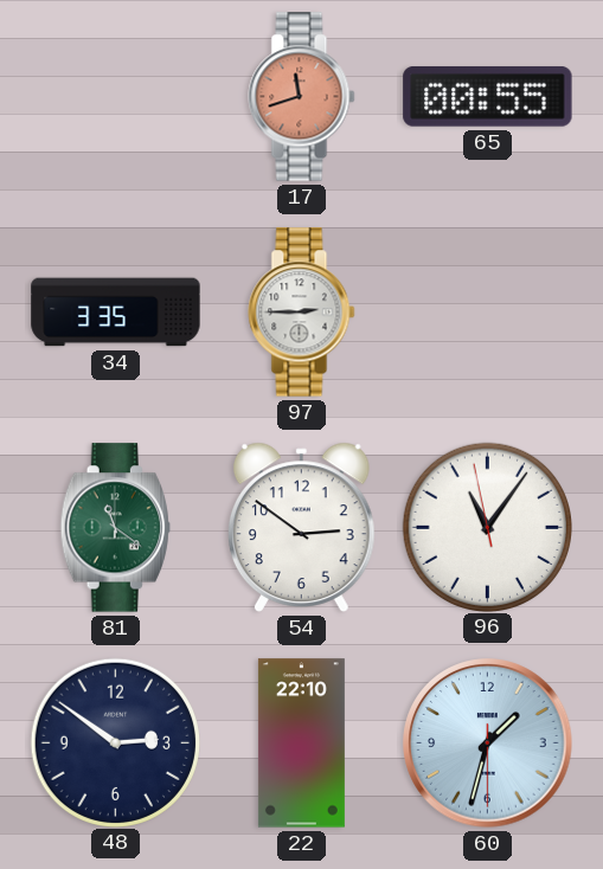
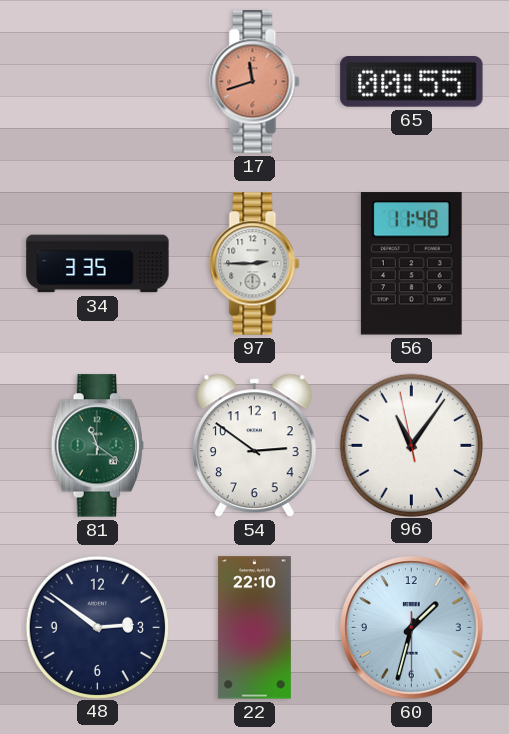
56: none -> 11:48 (411, 264)
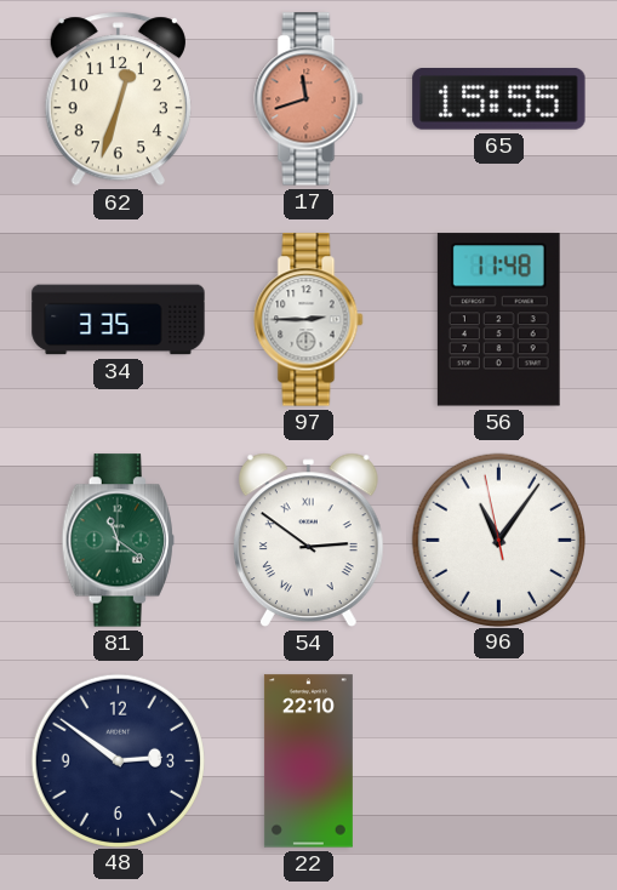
62: none -> 12:33 (118, 99)
65: 00:55 -> 15:55 (499, 99)
54 numerals: Arabic -> Roman (308, 540)
60: 1:32 -> none (412, 628)
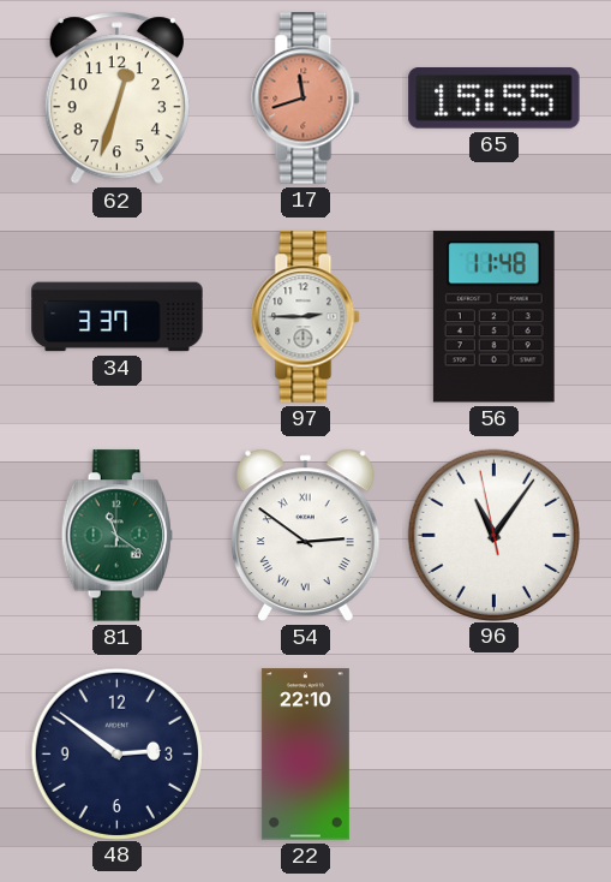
34: 3:35 -> 3:37 (118, 317)
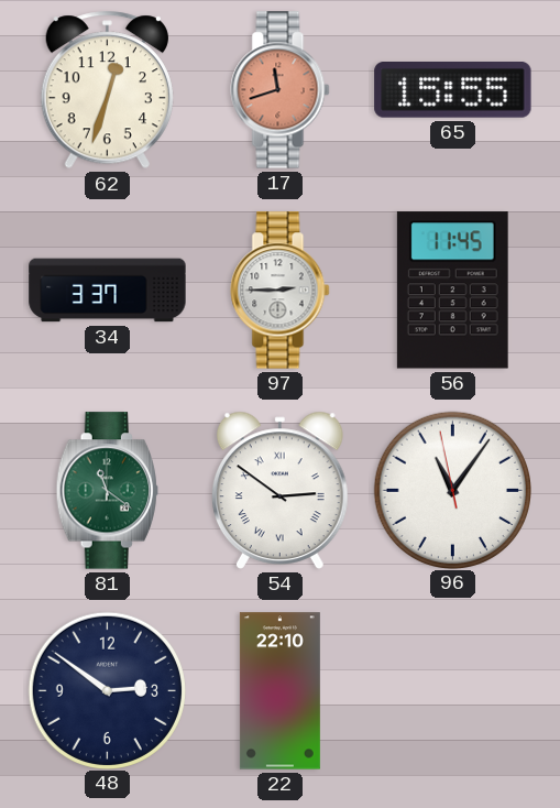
56: 11:48 -> 11:45 (452, 291)
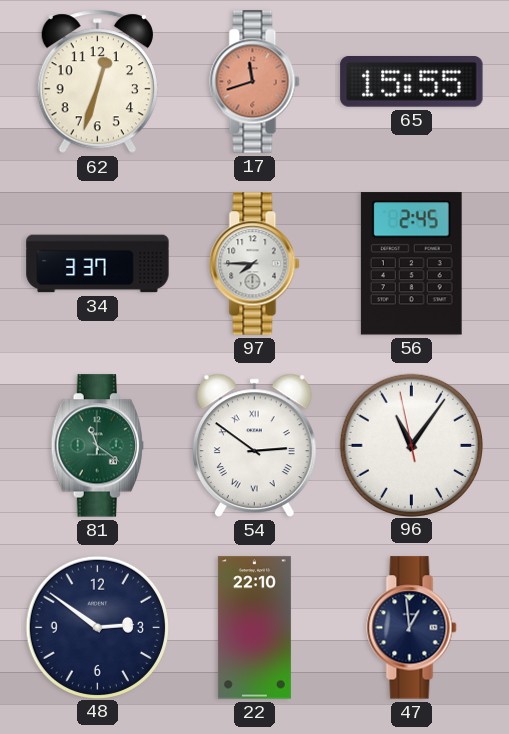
97: 2:45 -> 7:45 (255, 264)
56: 11:45 -> 2:45 (411, 264)
47: none -> 12:59 (412, 628)
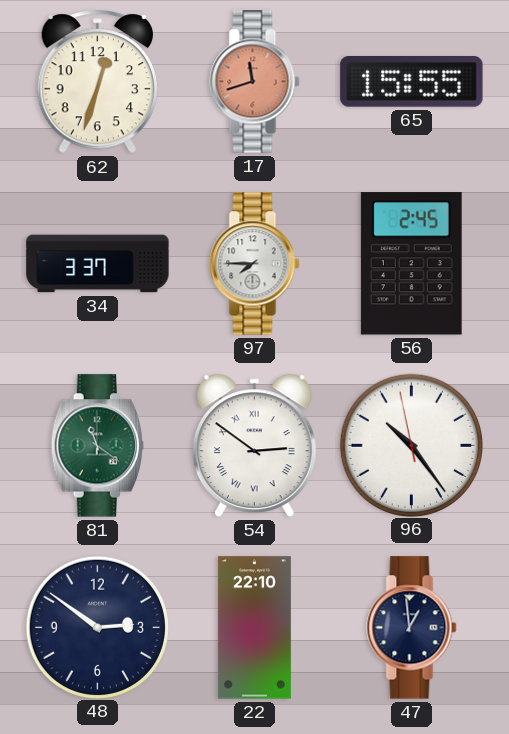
96: 11:05 -> 10:23 (411, 445)
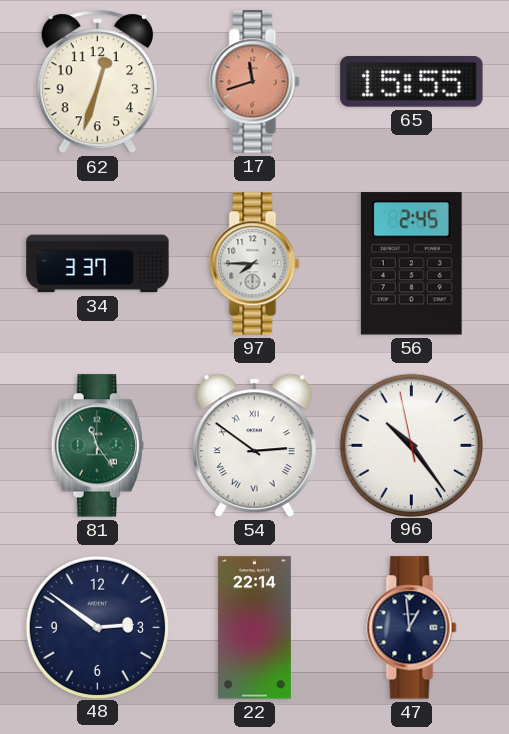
81: 11:21 -> 11:24 (97, 446)
22: 22:10 -> 22:14 (254, 628)
